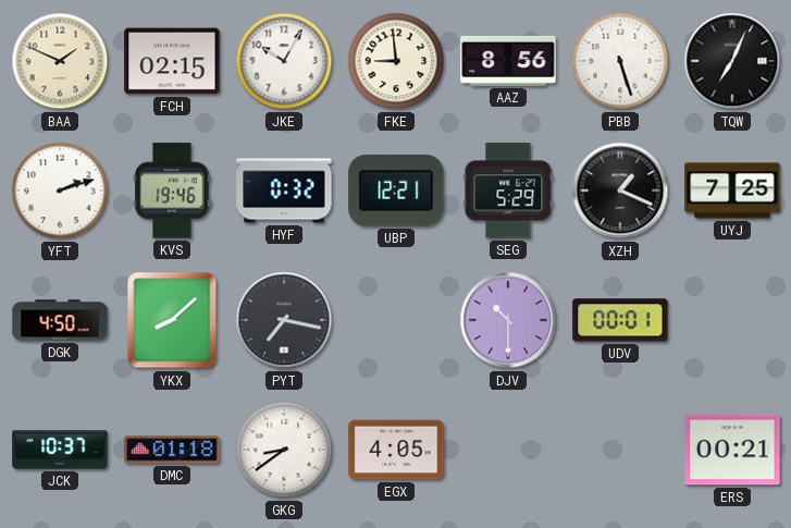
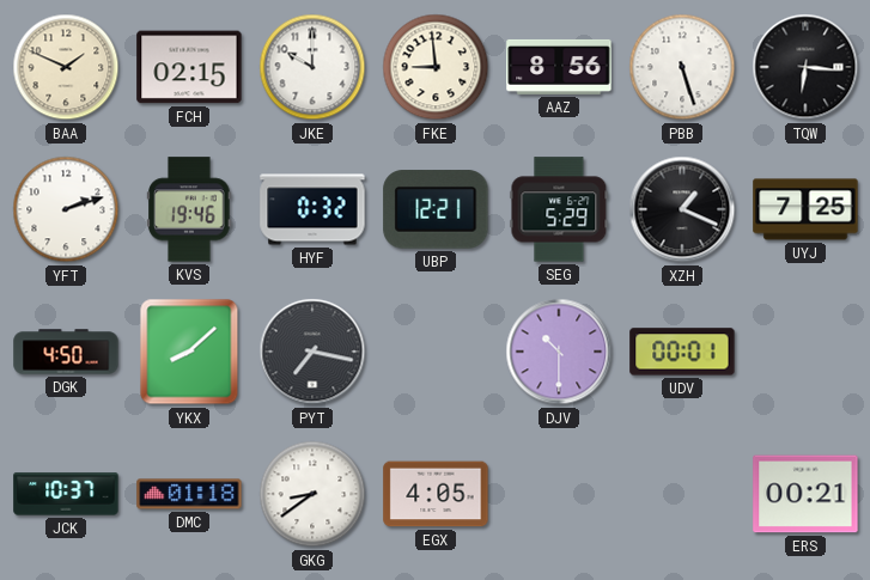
JKE: 10:05 -> 10:00 (312, 67)
TQW: 7:04 -> 6:16 (805, 67)
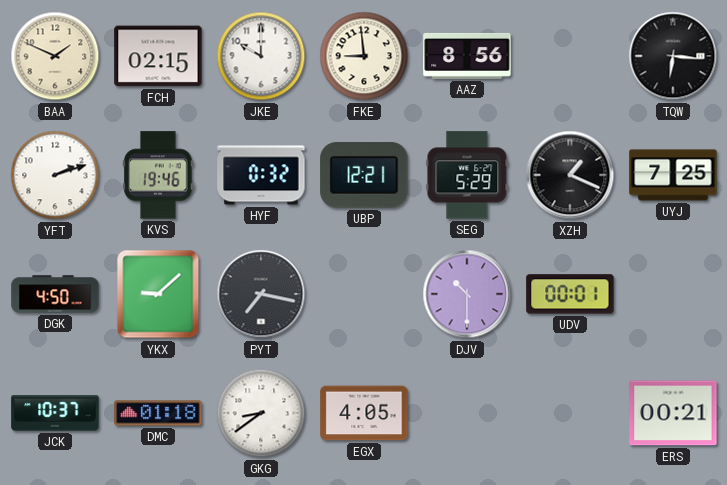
PBB: 5:27 -> none (682, 67)
YKX: 8:08 -> 9:08 (158, 294)
